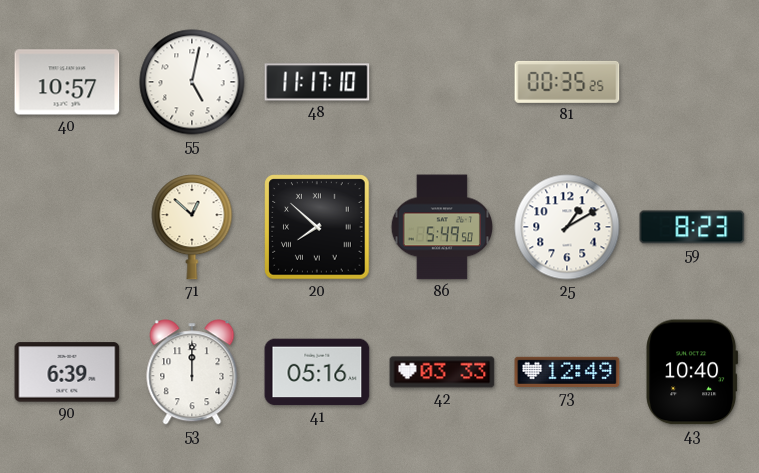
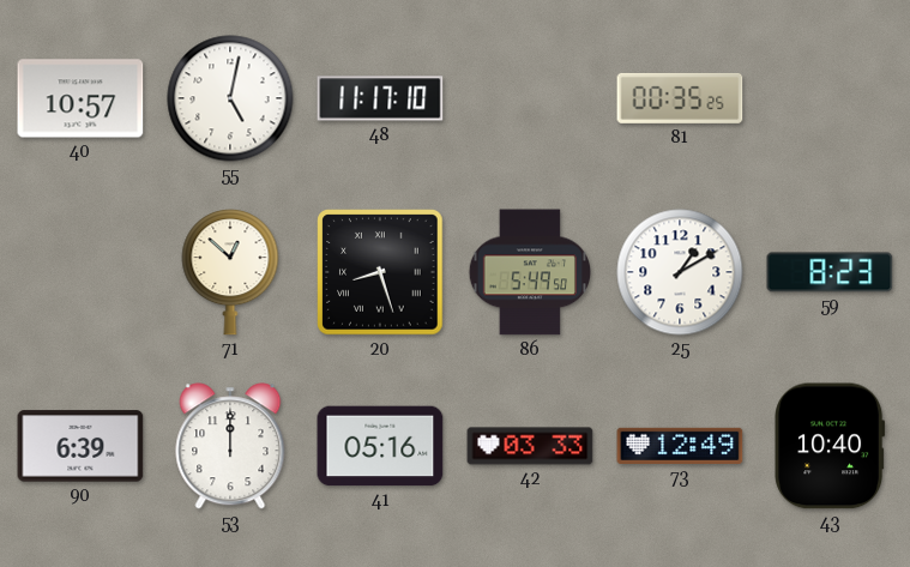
20: 7:52 -> 8:27 (380, 272)
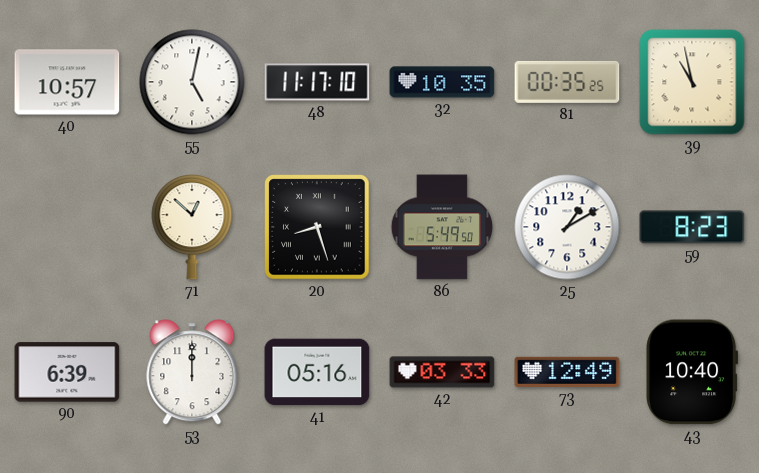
32: none -> 10:35 (442, 82)
39: none -> 10:58 (692, 82)
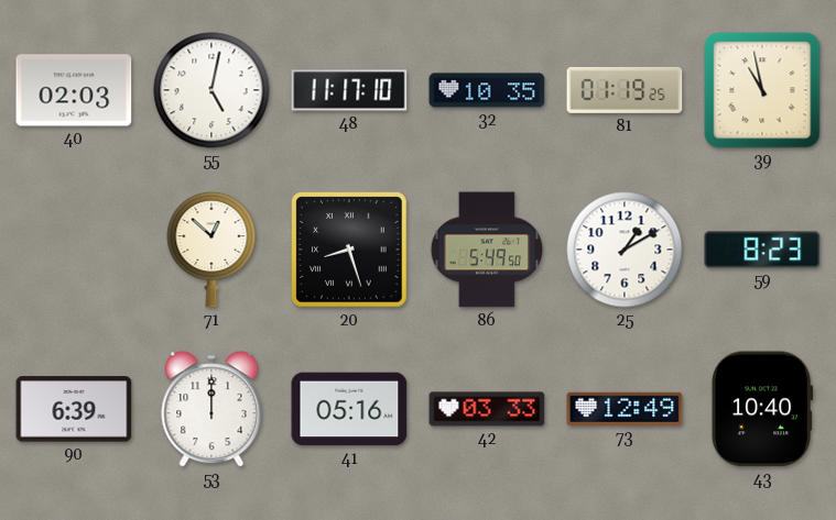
40: 10:57 -> 02:03 (74, 90)
81: 00:35 -> 01:19 (625, 90)
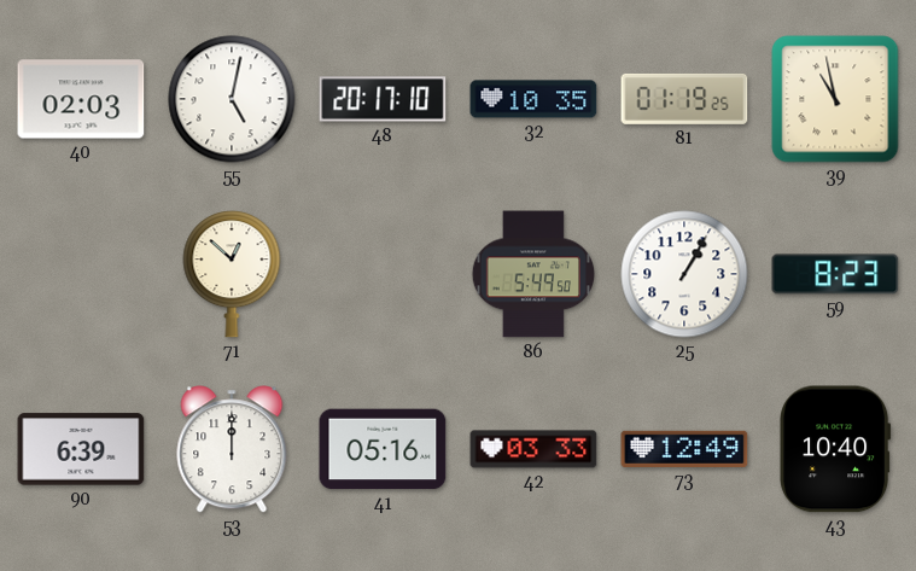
48: 11:17 -> 20:17 (383, 99)
20: 8:27 -> none (349, 250)
25: 1:10 -> 1:05 (684, 274)
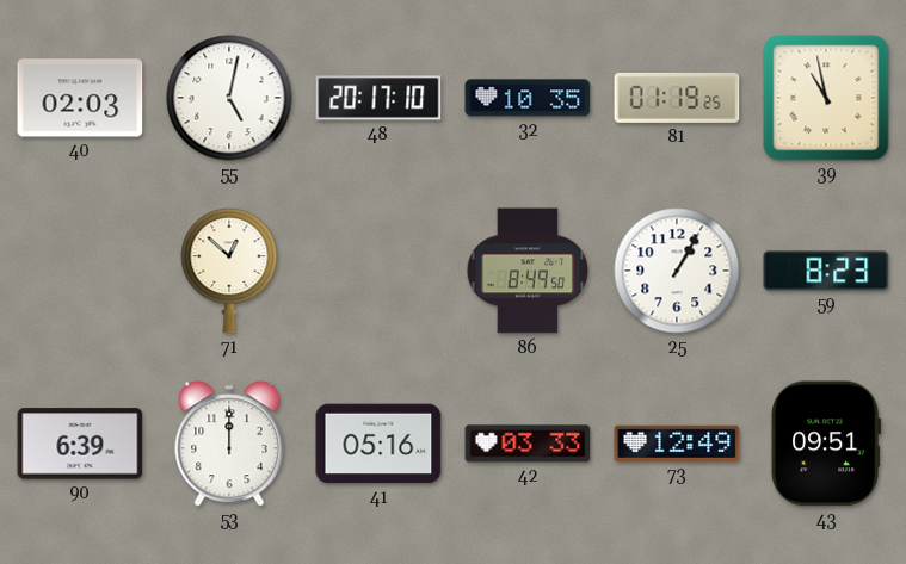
86: 5:49 -> 8:49 (526, 271)
43: 10:40 -> 09:51 (826, 444)
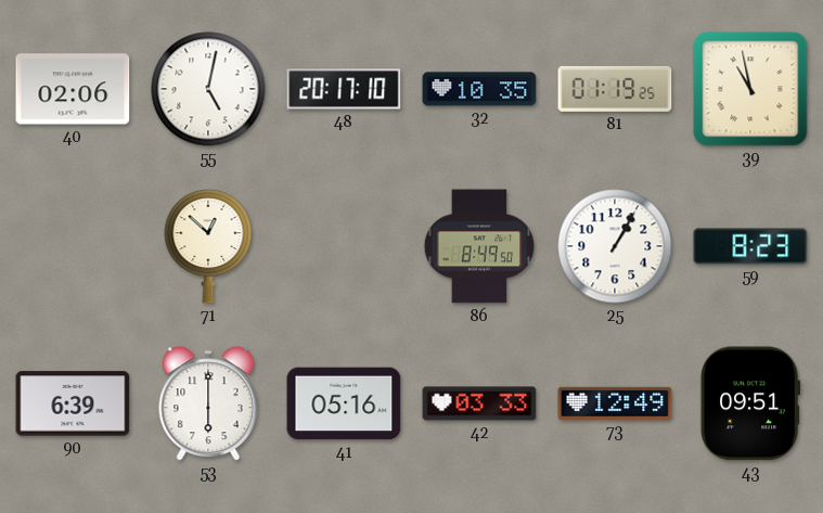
40: 02:03 -> 02:06 (73, 89)
53: 12:00 -> 6:00 (208, 403)
